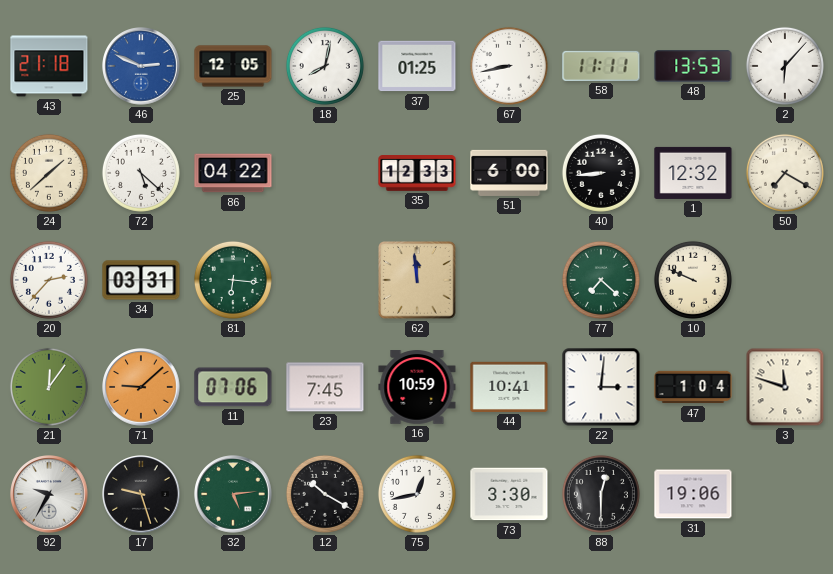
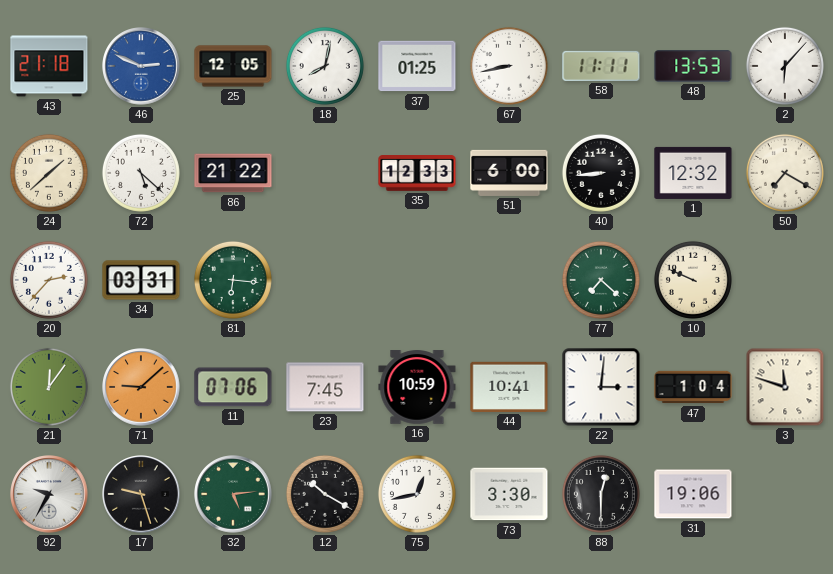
86: 04:22 -> 21:22 (233, 173)
62: 11:59 -> none (417, 280)
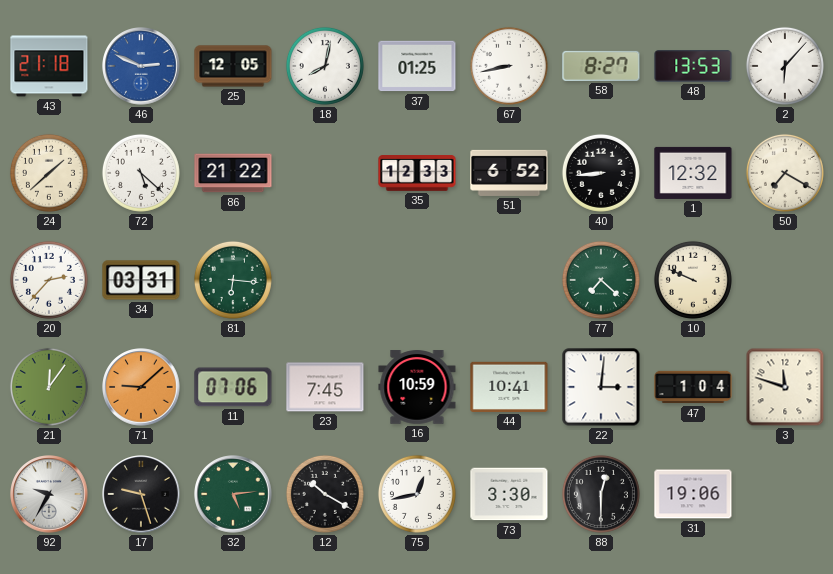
58: 11:11 -> 8:27 (601, 66)
51: 6:00 -> 6:52 (509, 173)
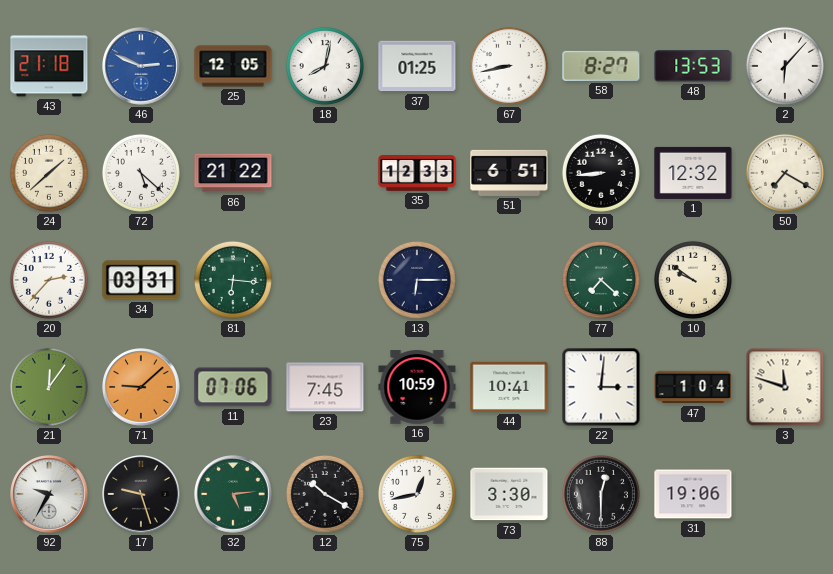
51: 6:52 -> 6:51 (509, 173)
13: none -> 6:15 (417, 280)
10: 9:49 -> 9:51 (693, 280)
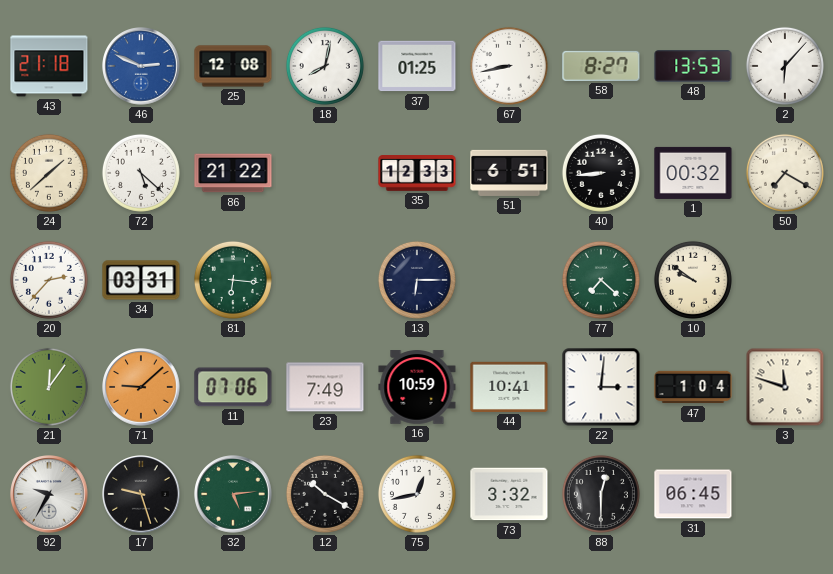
25: 12:05 -> 12:08 (233, 66)
1: 12:32 -> 00:32 (693, 173)
23: 7:45 -> 7:49 (325, 387)
73: 3:30 -> 3:32 (509, 494)
31: 19:06 -> 06:45 (693, 494)
